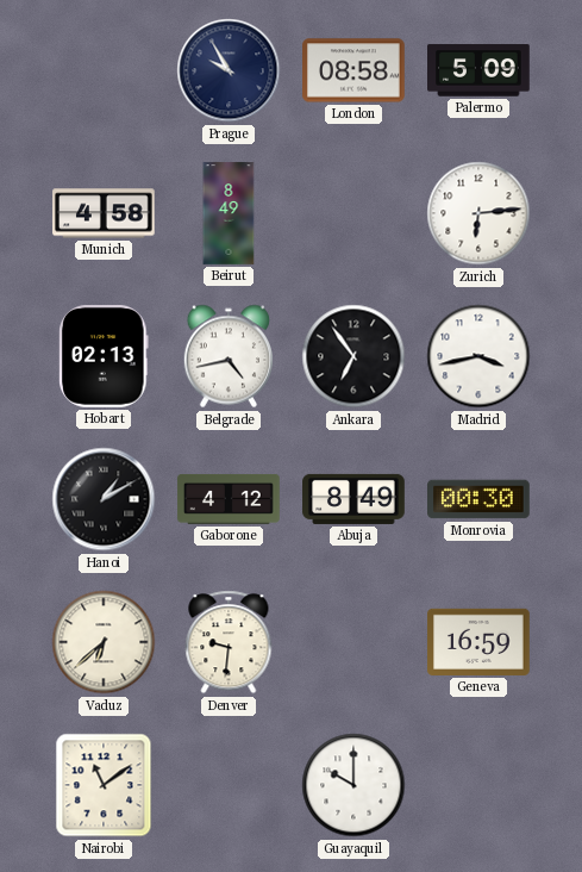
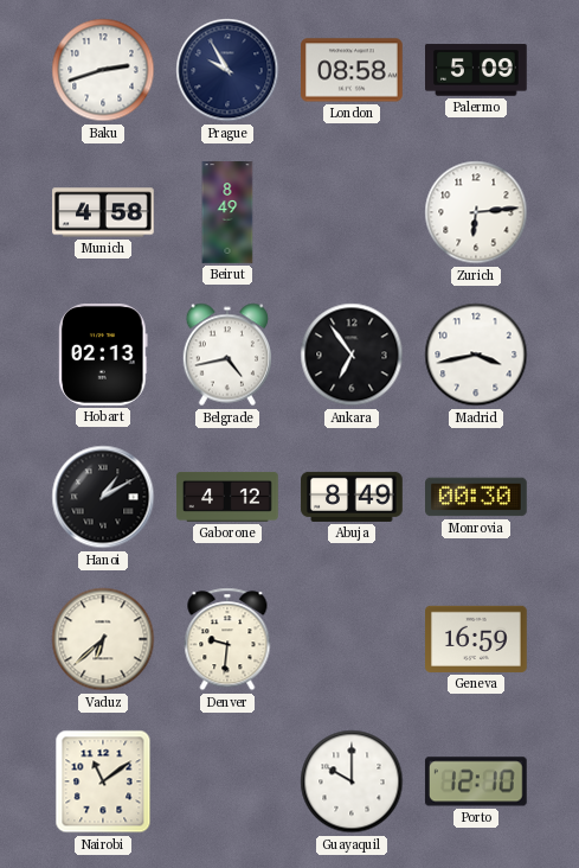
Baku: none -> 2:42 (103, 70)
Porto: none -> 12:10 (476, 781)
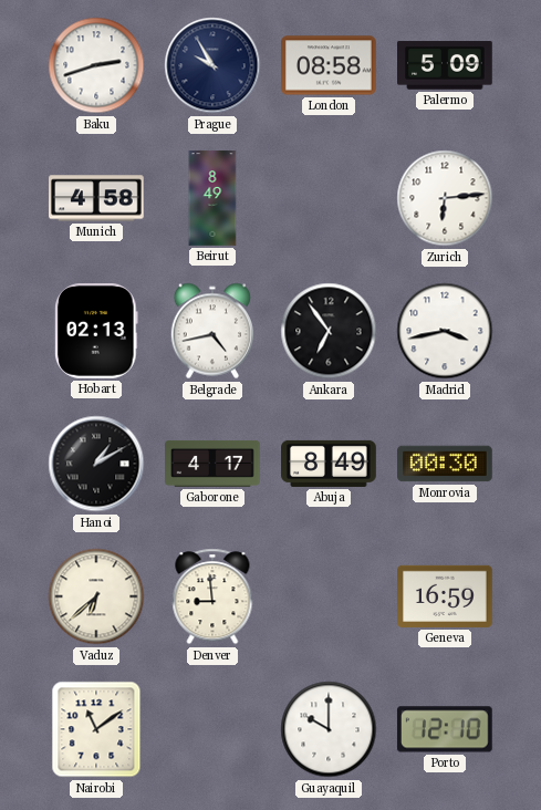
Gaborone: 4:12 -> 4:17 (212, 464)
Denver: 9:31 -> 8:59 (212, 596)
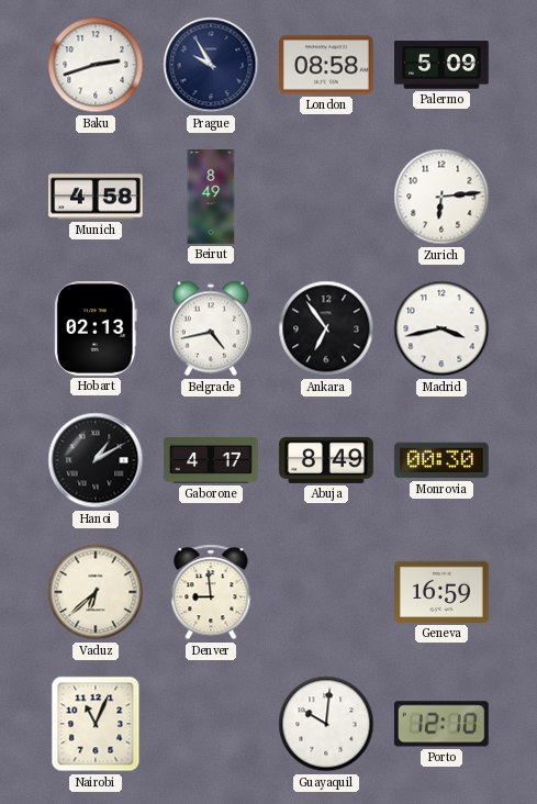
Nairobi: 11:09 -> 11:04 (96, 724)
Guayaquil: 10:00 -> 10:01 (326, 724)
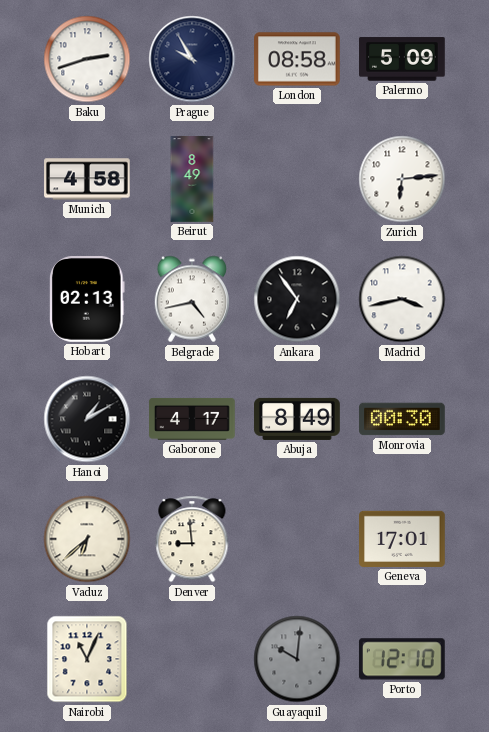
Geneva: 16:59 -> 17:01 (402, 539)
Guayaquil dial: white -> grey (297, 659)
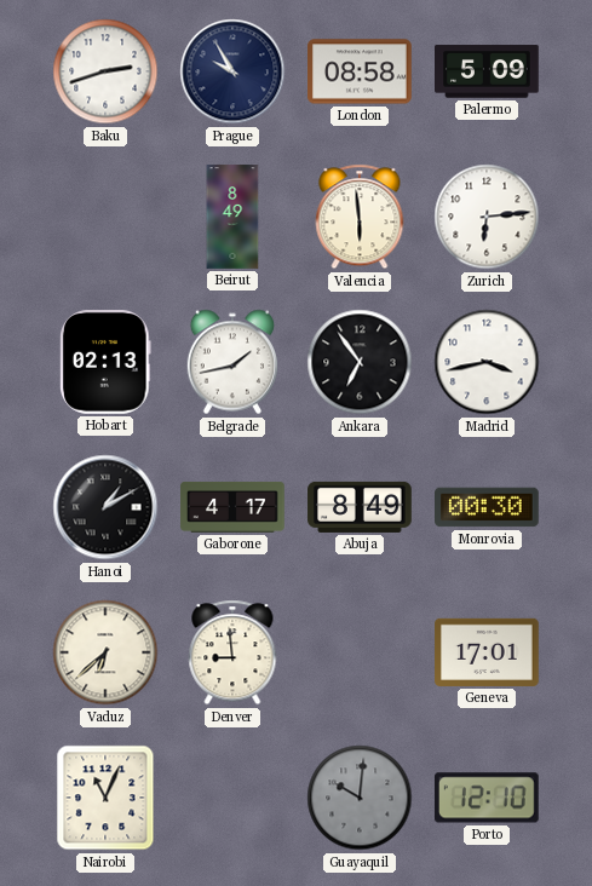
Munich: 4:58 -> none (87, 179)
Valencia: none -> 5:59 (360, 217)
Belgrade: 4:43 -> 1:43 (231, 362)
